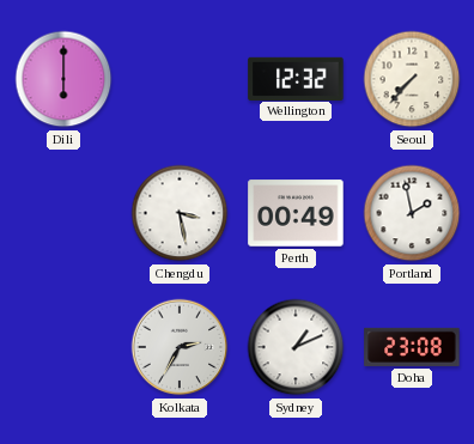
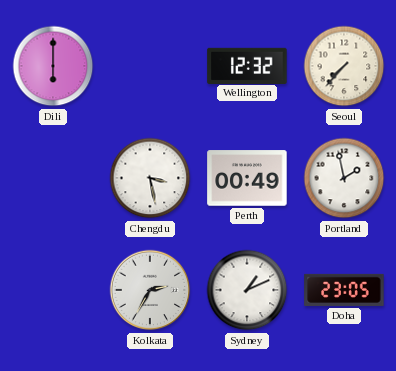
Doha: 23:08 -> 23:05 (344, 290)
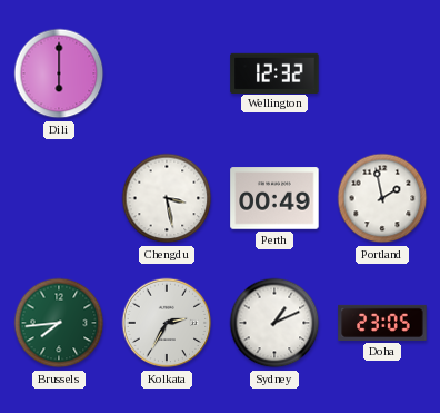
Seoul: 7:37 -> none (344, 66)
Brussels: none -> 7:44 (59, 323)
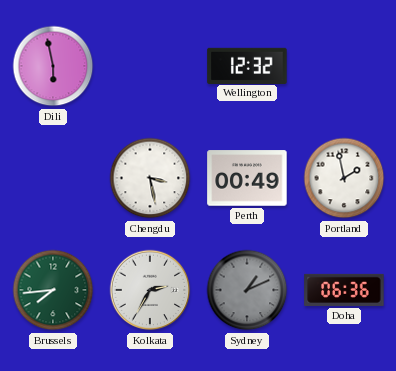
Dili: 6:00 -> 5:58 (53, 66)
Sydney dial: white -> grey (247, 290)
Doha: 23:05 -> 06:36 (344, 290)
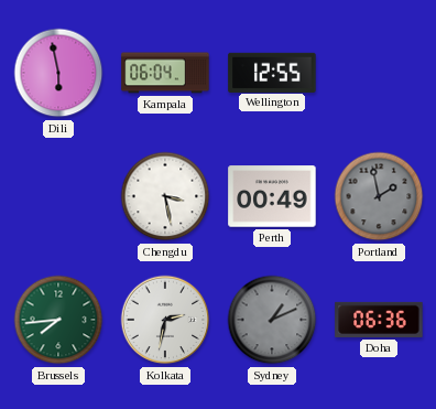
Kampala: none -> 06:04 (165, 73)
Wellington: 12:32 -> 12:55 (272, 72)
Portland dial: white -> grey (379, 196)
Kolkata: 2:35 -> 2:32 (165, 320)
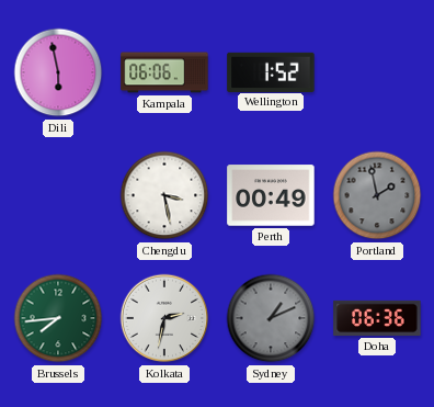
Kampala: 06:04 -> 06:06 (164, 72)
Wellington: 12:55 -> 1:52 (271, 71)
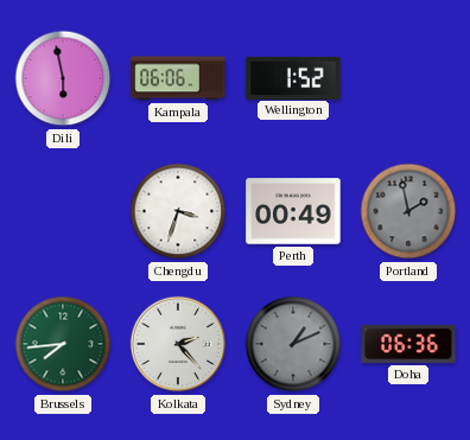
Chengdu: 3:28 -> 3:33 (178, 211)
Kolkata: 2:32 -> 2:23 (178, 344)
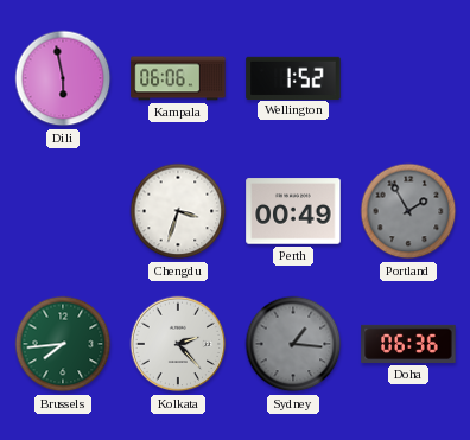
Portland: 1:58 -> 1:55 (408, 211)
Sydney: 1:11 -> 1:16 (293, 344)
